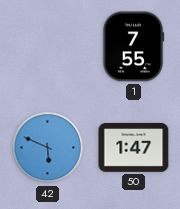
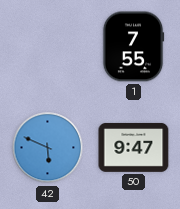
50: 1:47 -> 9:47 (134, 147)
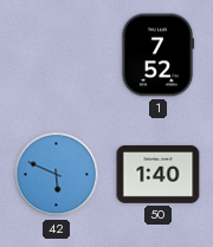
1: 7:55 -> 7:52 (157, 56)
50: 9:47 -> 1:40 (159, 174)
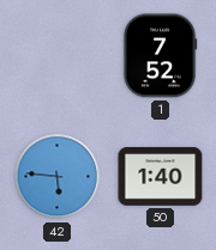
42: 5:49 -> 5:46 (58, 177)
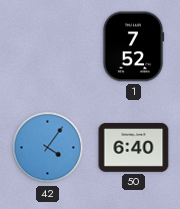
42: 5:46 -> 4:06 (48, 148)
50: 1:40 -> 6:40 (134, 147)
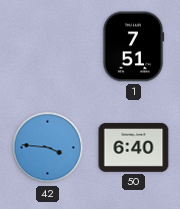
1: 7:52 -> 7:51 (133, 47)
42: 4:06 -> 3:46 (48, 148)
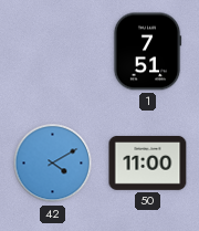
42: 3:46 -> 4:10 (53, 164)
50: 6:40 -> 11:00 (148, 162)
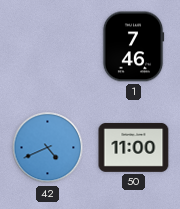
1: 7:51 -> 7:46 (133, 47)
42: 4:10 -> 4:41 (48, 148)
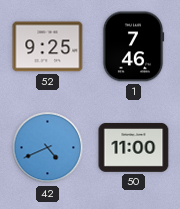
52: none -> 9:25 (48, 47)
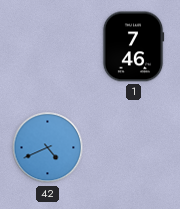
52: 9:25 -> none (48, 47)
50: 11:00 -> none (134, 147)
